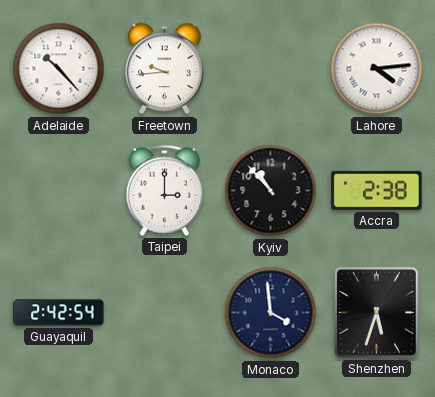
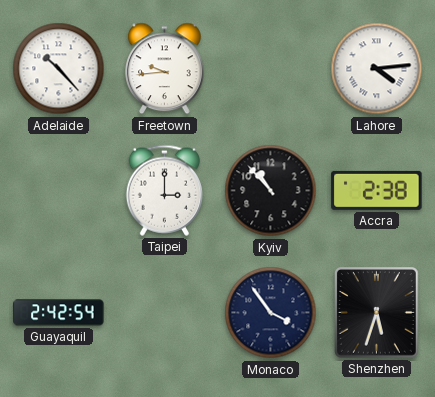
Monaco: 3:59 -> 3:54 (271, 313)
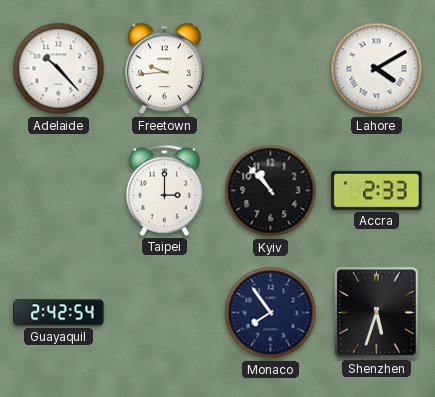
Lahore: 4:14 -> 4:10 (377, 69)
Accra: 2:38 -> 2:33 (377, 190)
Monaco: 3:54 -> 7:54 (271, 313)
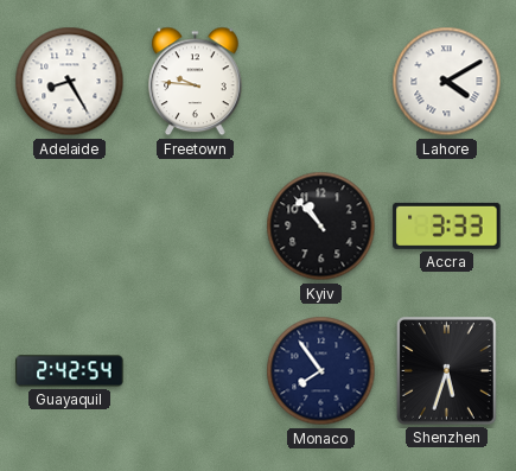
Adelaide: 10:23 -> 8:25 (70, 82)
Freetown: 9:44 -> 9:46 (196, 82)
Taipei: 3:00 -> none (164, 190)
Accra: 2:33 -> 3:33 (447, 225)
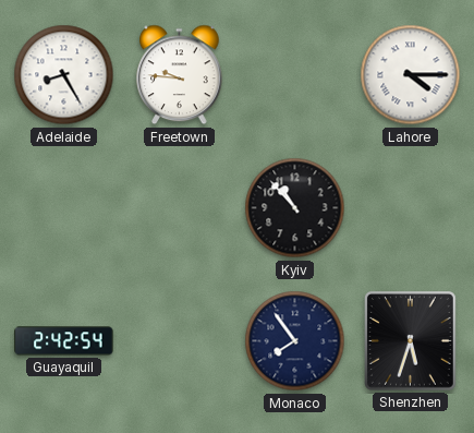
Lahore: 4:10 -> 4:15 (411, 75)
Accra: 3:33 -> none (447, 225)
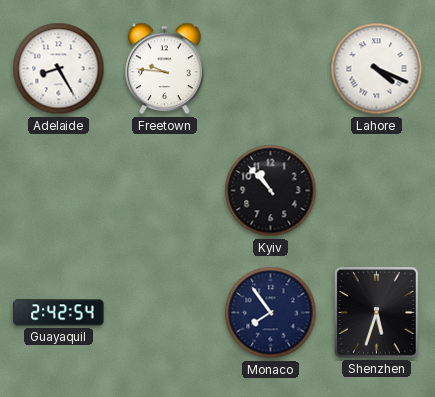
Lahore: 4:15 -> 4:19 (377, 69)
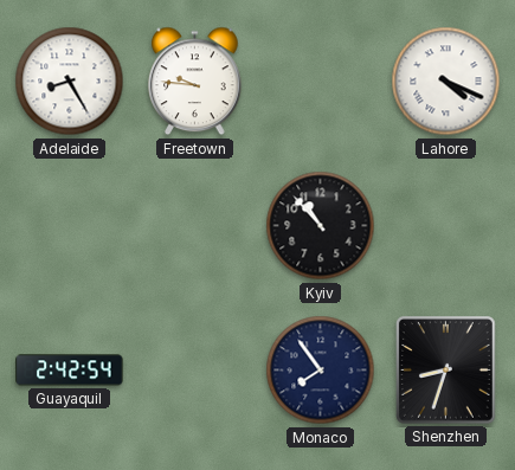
Shenzhen: 5:33 -> 8:33 (446, 371)
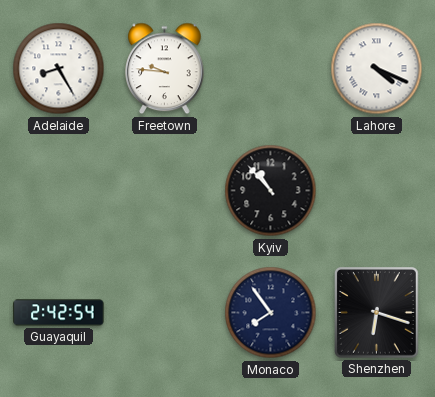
Shenzhen: 8:33 -> 6:18 (377, 313)
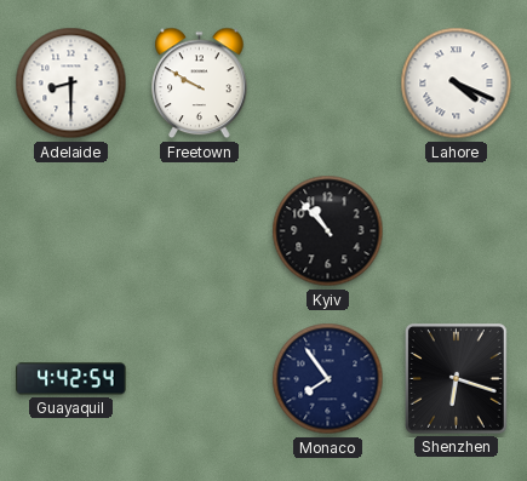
Adelaide: 8:25 -> 8:30 (71, 84)
Freetown: 9:46 -> 9:50 (200, 84)
Guayaquil: 2:42 -> 4:42 (71, 379)
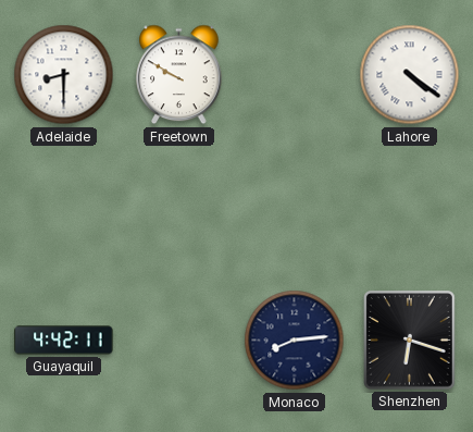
Lahore: 4:19 -> 4:21 (410, 75)
Kyiv: 10:53 -> none (328, 231)
Guayaquil: 4:42:54 -> 4:42:11 (64, 341)
Monaco: 7:54 -> 8:14 (295, 341)
